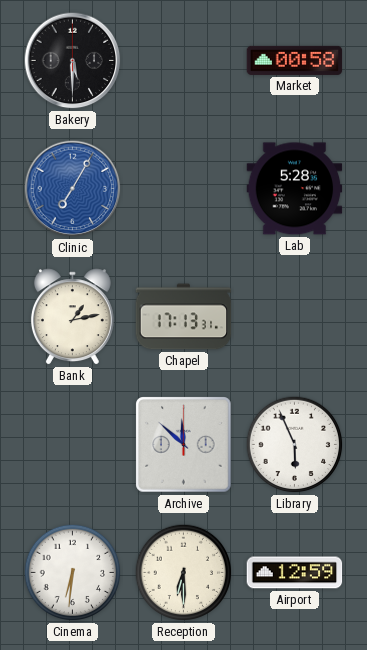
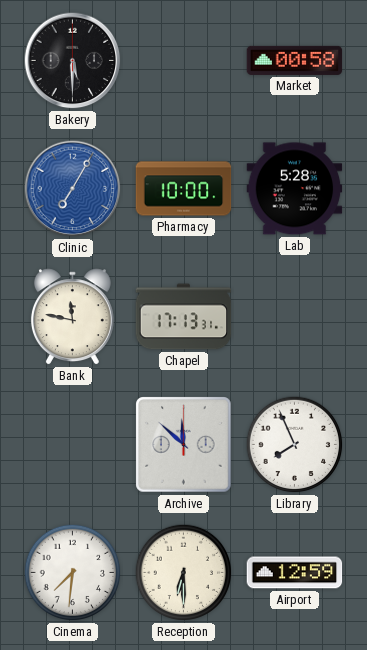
Pharmacy: none -> 10:00 (184, 189)
Bank: 1:13 -> 11:47 (72, 317)
Library: 5:56 -> 7:56 (295, 445)
Cinema: 6:31 -> 7:31 (73, 573)
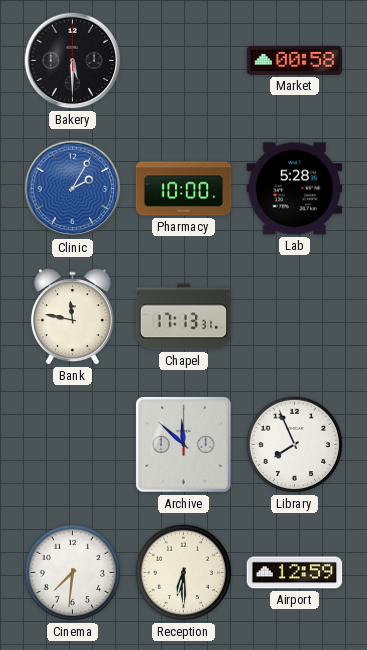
Clinic: 7:05 -> 2:05 (73, 189)
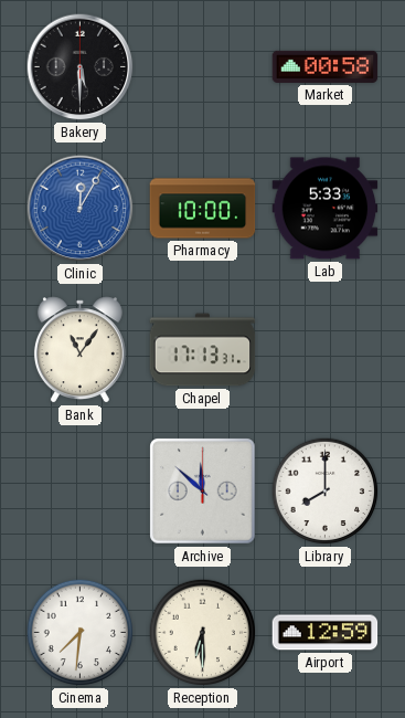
Clinic: 2:05 -> 12:05 (81, 209)
Lab: 5:28 -> 5:33 (326, 209)
Bank: 11:47 -> 11:06 (79, 350)
Library: 7:56 -> 8:00 (326, 492)
